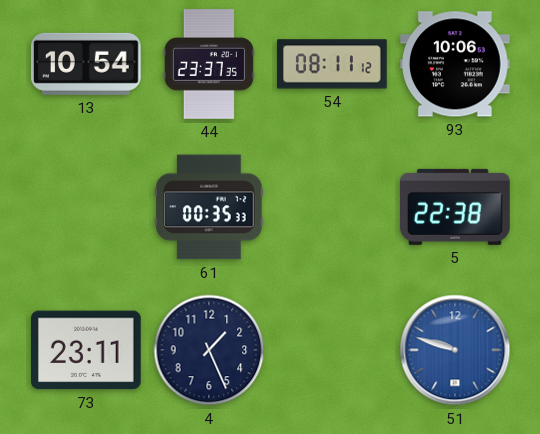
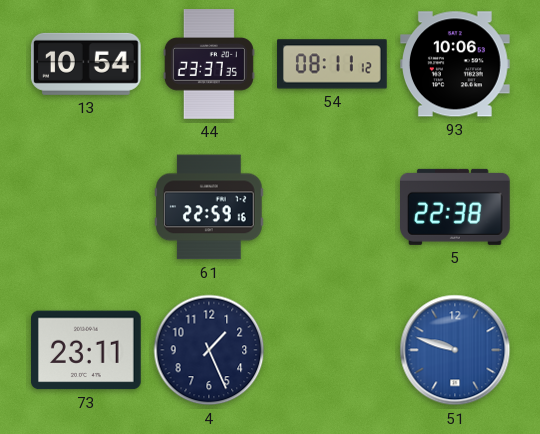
61: 00:35 -> 22:59 (210, 207)
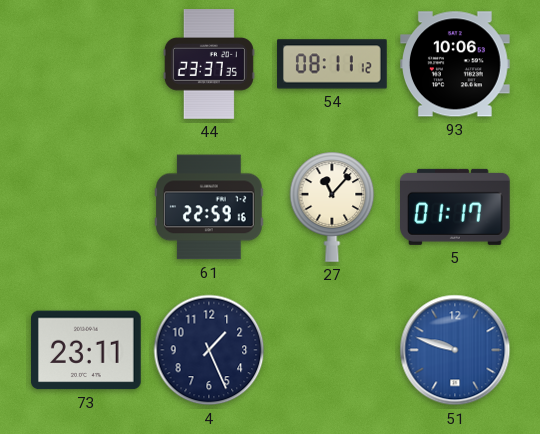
13: 10:54 -> none (87, 64)
27: none -> 11:07 (332, 207)
5: 22:38 -> 01:17 (456, 207)
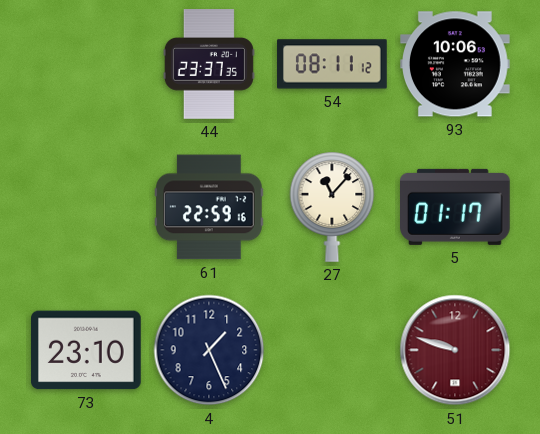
73: 23:11 -> 23:10 (87, 350)
51 dial: blue -> burgundy (455, 350)
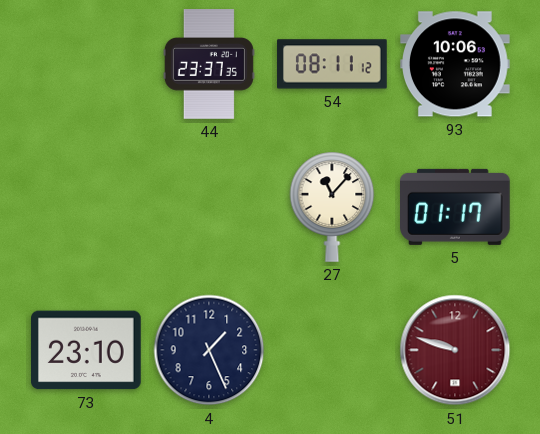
61: 22:59 -> none (210, 207)
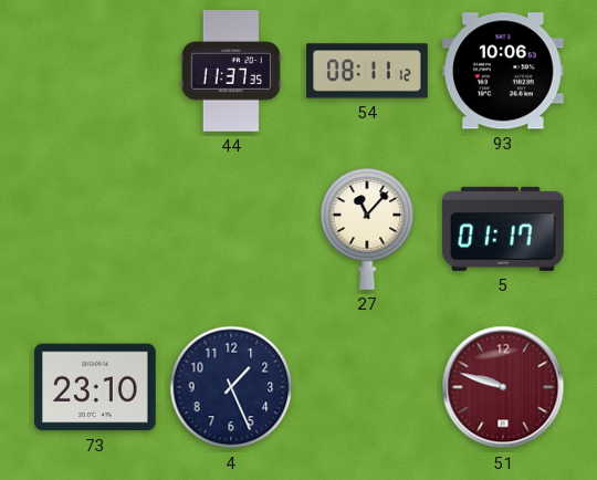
44: 23:37 -> 11:37 (231, 71)
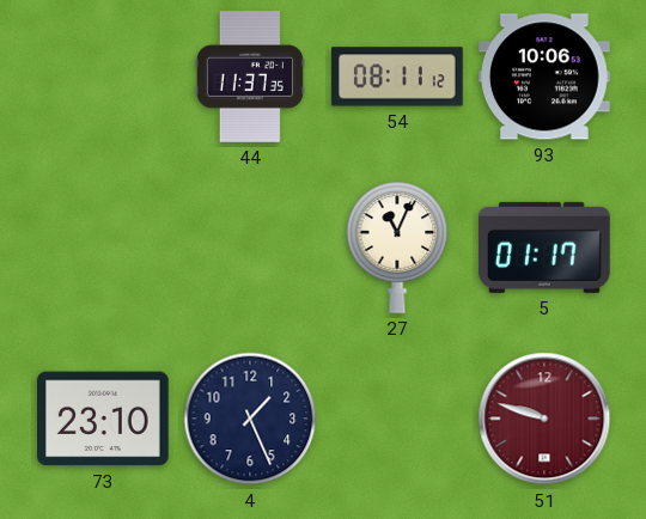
27: 11:07 -> 11:04 (397, 248)
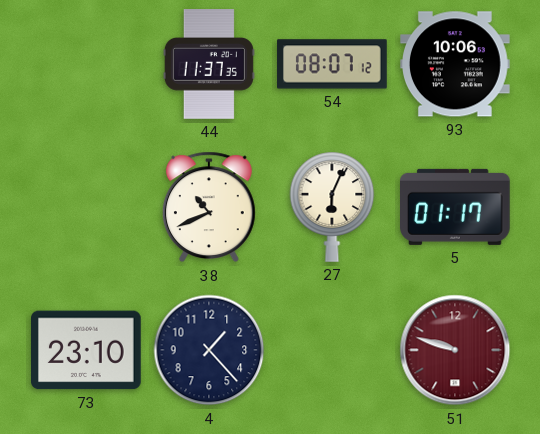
54: 08:11 -> 08:07 (332, 64)
38: none -> 10:41 (209, 207)
27: 11:04 -> 6:04 (332, 207)
4: 1:26 -> 1:23 (209, 350)
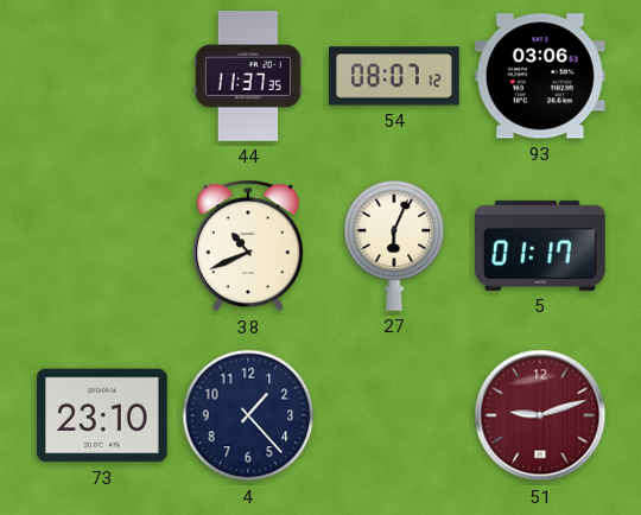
93: 10:06 -> 03:06 (541, 76)
51: 9:48 -> 9:12 (540, 415)
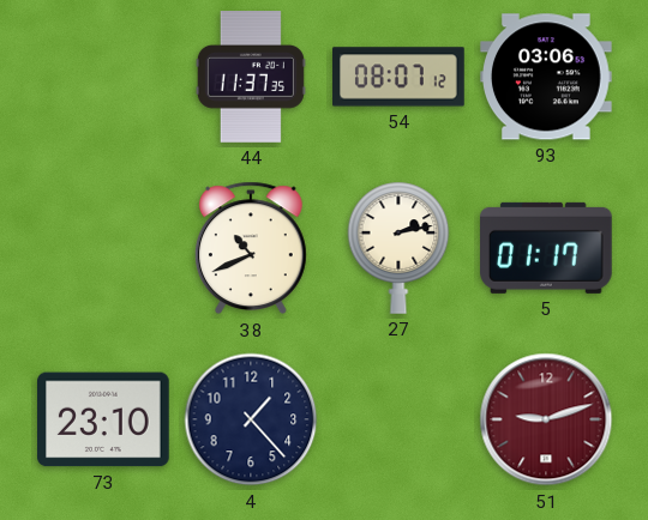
27: 6:04 -> 2:13 (398, 248)
